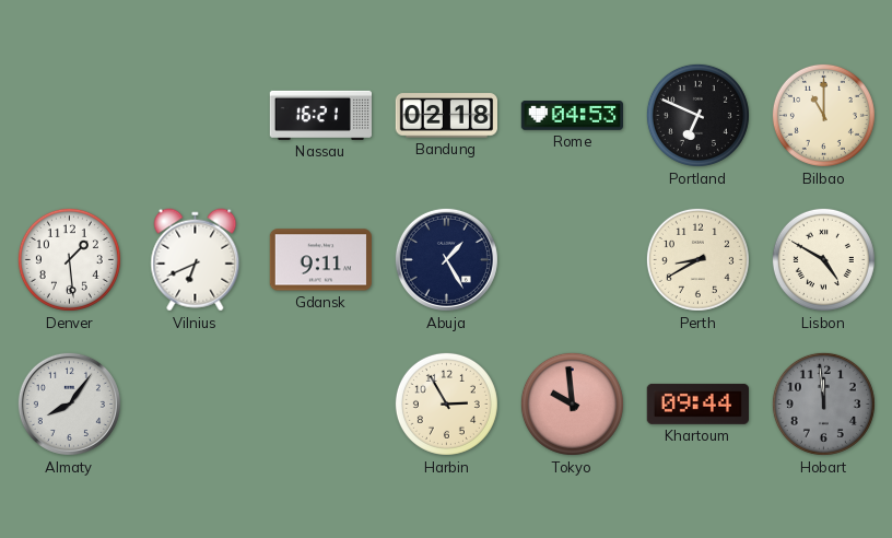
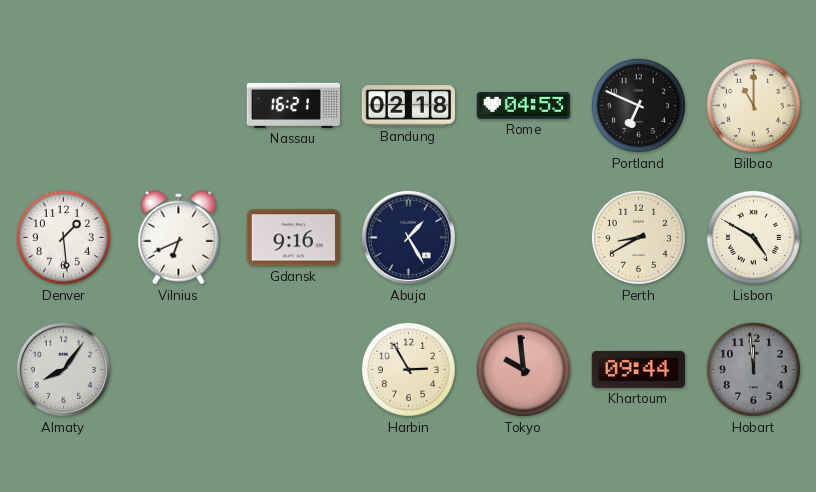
Gdansk: 9:11 -> 9:16 (293, 238)
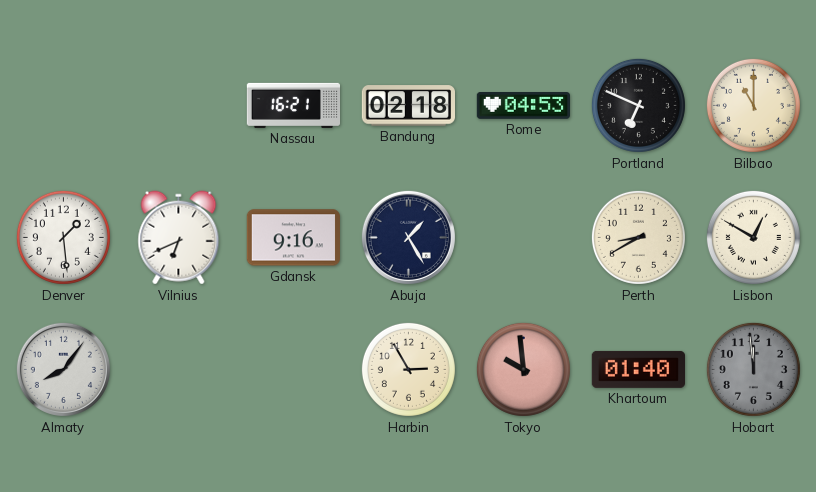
Lisbon: 4:50 -> 12:50 (753, 237)
Khartoum: 09:44 -> 01:40 (638, 369)
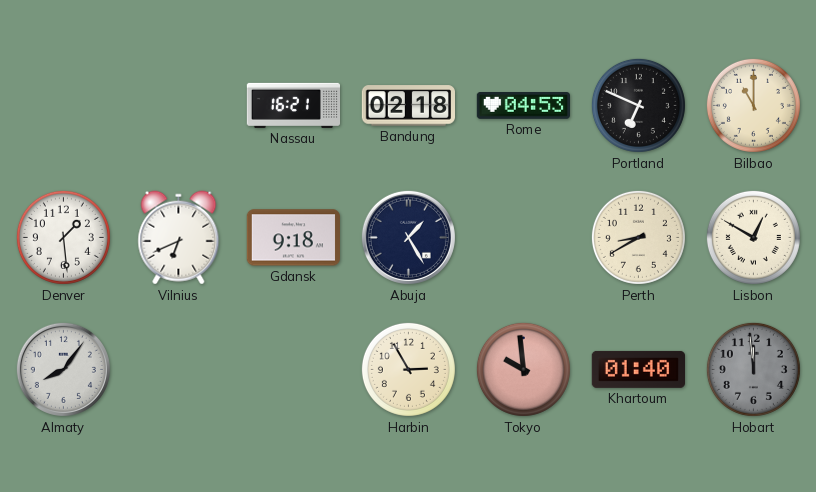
Gdansk: 9:16 -> 9:18 (293, 238)
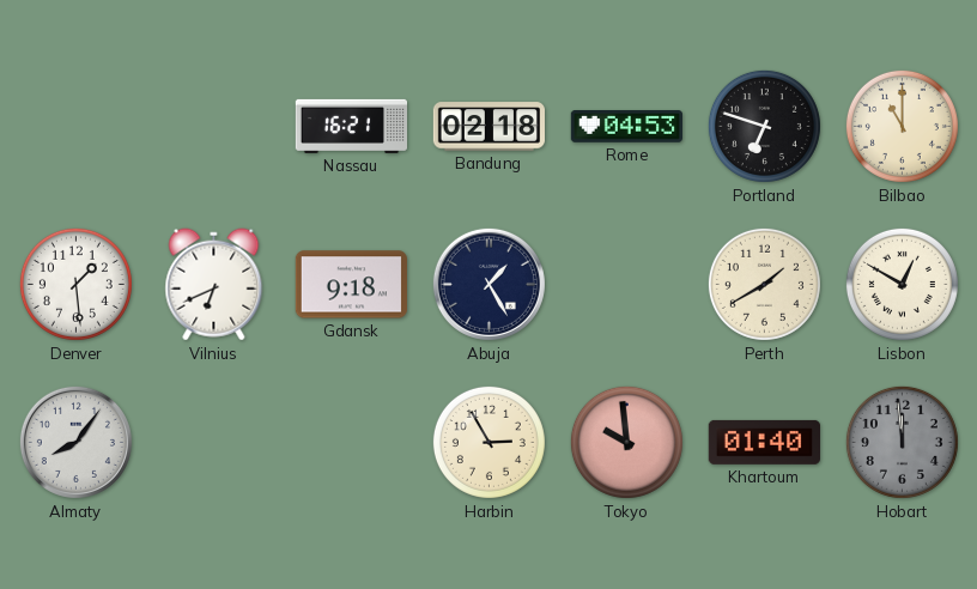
Portland: 6:49 -> 6:48 (764, 126)
Perth: 8:40 -> 1:40 (764, 284)
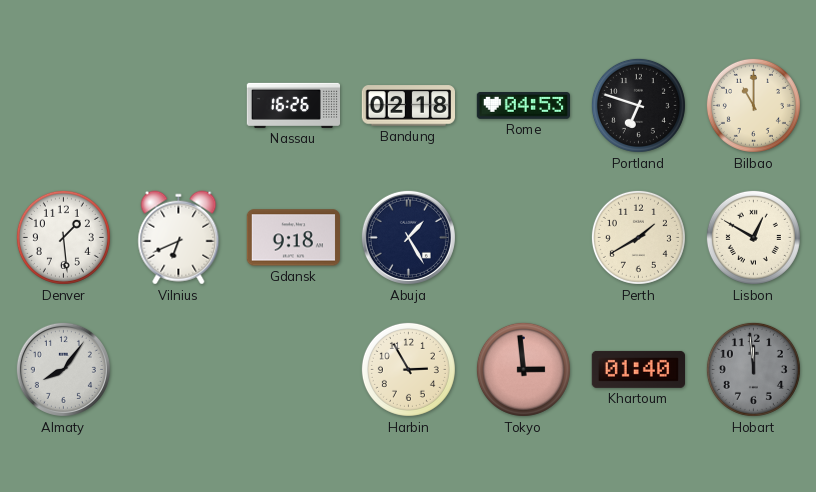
Nassau: 16:21 -> 16:26 (293, 105)
Tokyo: 9:59 -> 2:59 (523, 369)
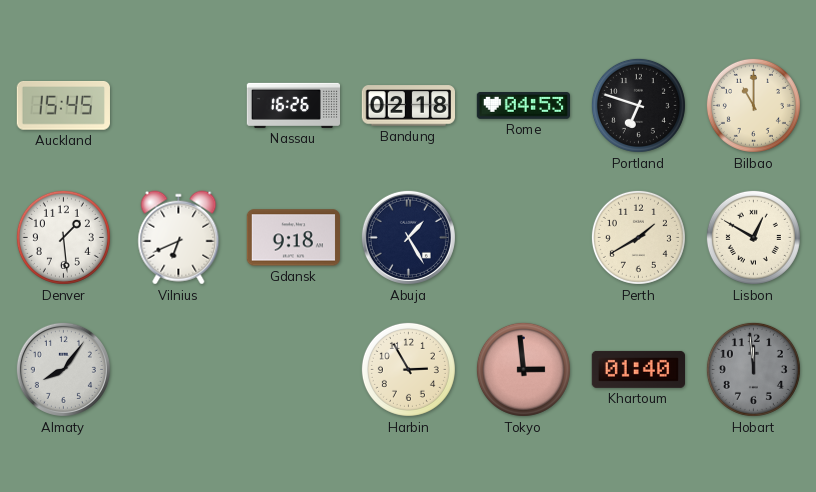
Auckland: none -> 15:45 (63, 106)
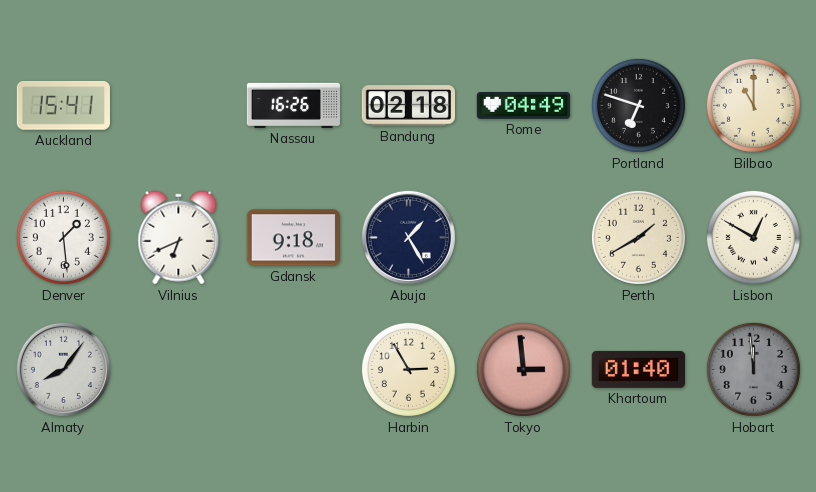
Auckland: 15:45 -> 15:41 (63, 106)
Rome: 04:53 -> 04:49 (523, 106)
